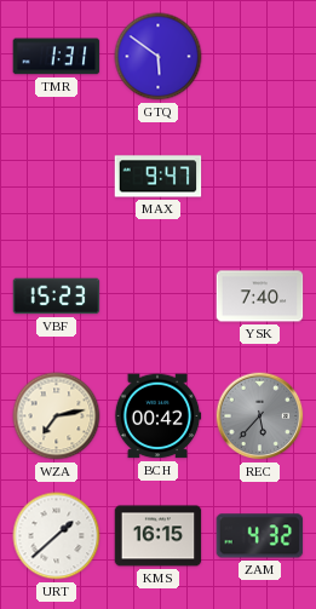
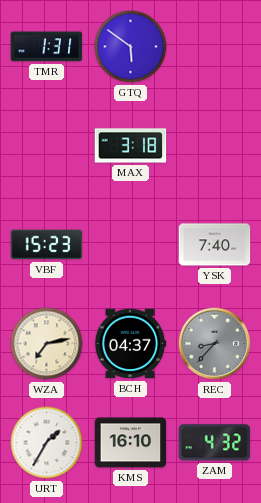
MAX: 9:47 -> 3:18 (131, 146)
BCH: 00:42 -> 04:37 (130, 344)
REC: 5:37 -> 8:37 (215, 344)
URT: 1:38 -> 1:35 (47, 443)
KMS: 16:15 -> 16:10 (131, 443)
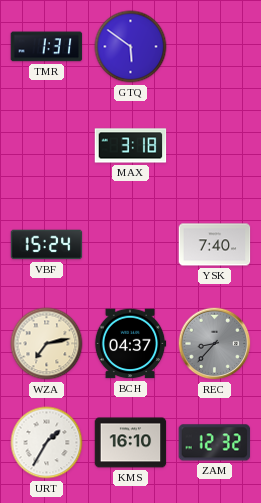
VBF: 15:23 -> 15:24 (47, 245)
ZAM: 4:32 -> 12:32 (215, 443)
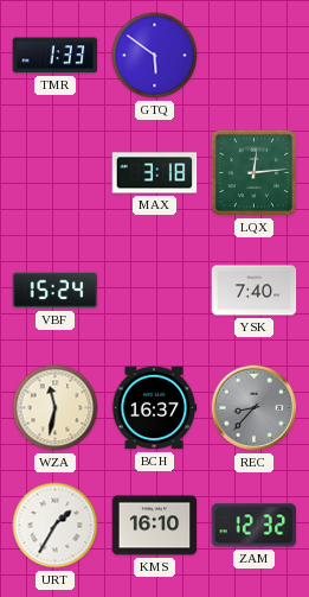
TMR: 1:31 -> 1:33 (56, 56)
LQX: none -> 12:14 (253, 172)
WZA: 7:13 -> 11:32 (56, 408)
BCH: 04:37 -> 16:37 (154, 408)
